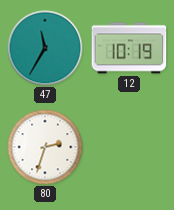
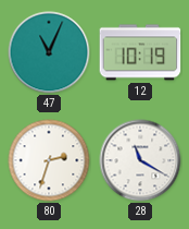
47: 11:35 -> 11:04 (49, 52)
28: none -> 11:20 (140, 160)
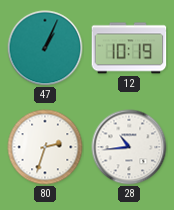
47: 11:04 -> 1:04 (45, 48)
28: 11:20 -> 10:44 (129, 147)
